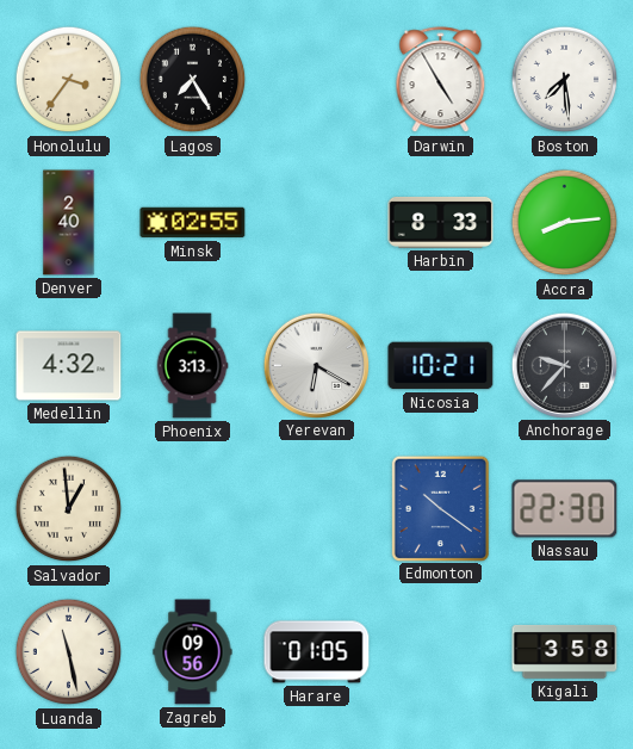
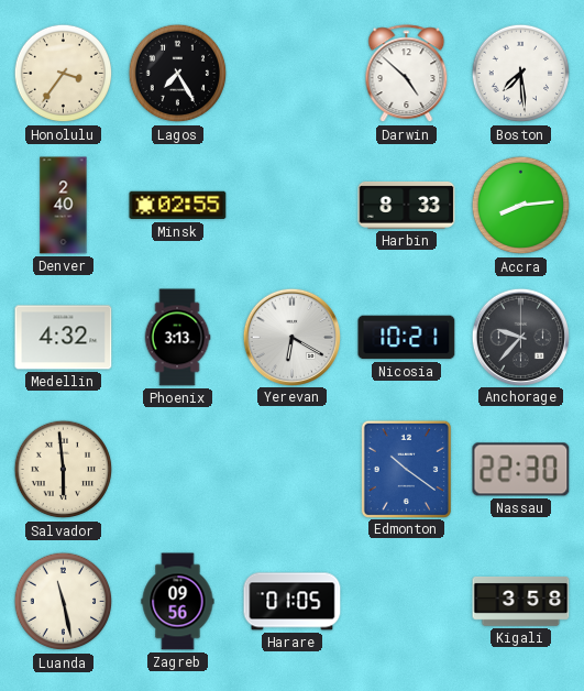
Darwin: 4:55 -> 4:52 (407, 74)
Salvador: 12:59 -> 5:59 (64, 470)
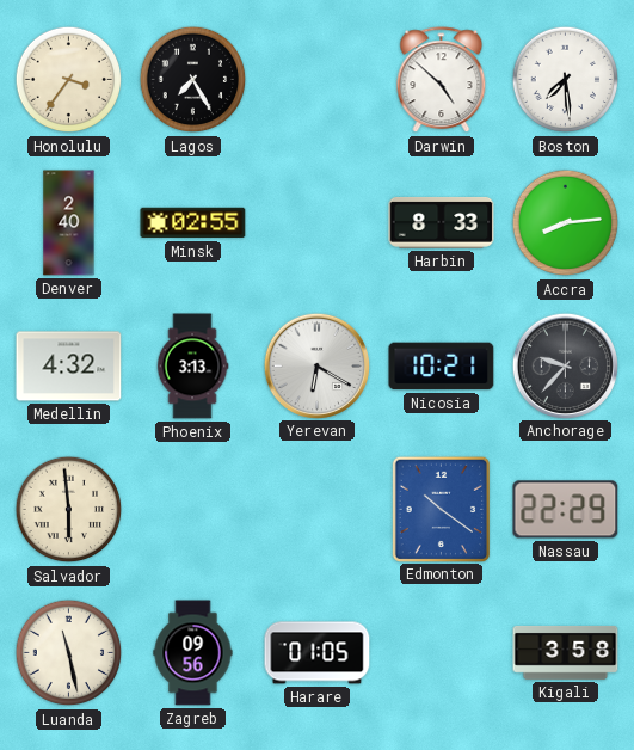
Nassau: 22:30 -> 22:29 (566, 510)
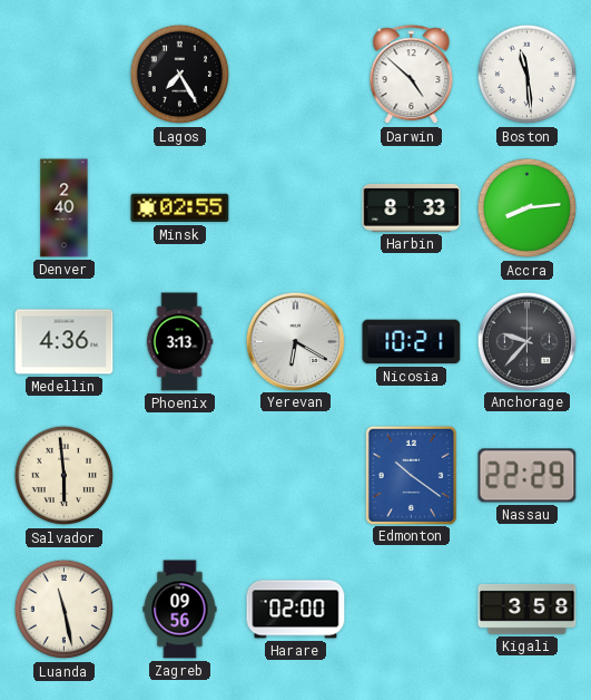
Honolulu: 3:36 -> none (69, 80)
Boston: 7:29 -> 11:29 (528, 75)
Medellin: 4:32 -> 4:36 (65, 342)
Harare: 01:05 -> 02:00 (296, 610)
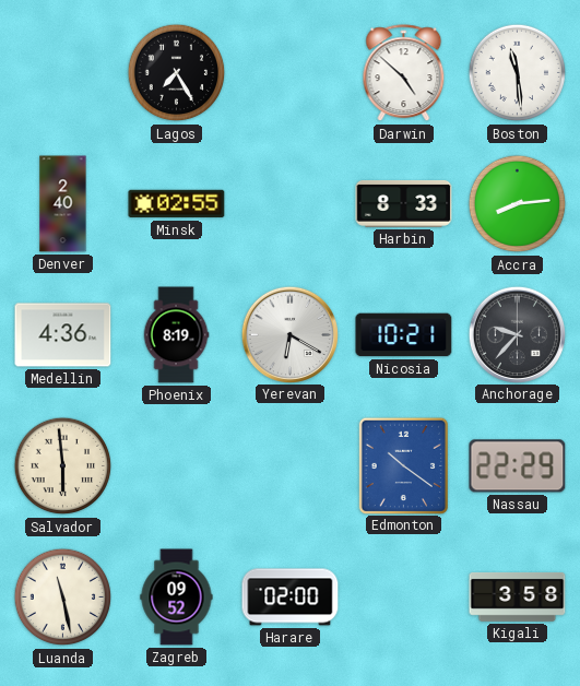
Phoenix: 3:13 -> 8:19 (176, 335)
Zagreb: 09:56 -> 09:52 (177, 598)
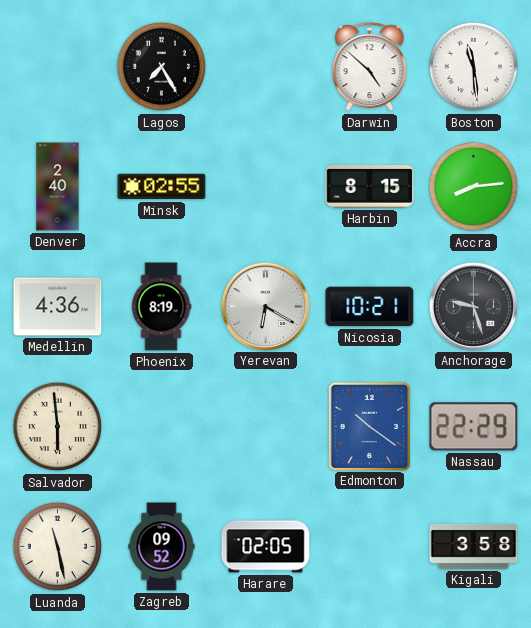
Harbin: 8:33 -> 8:15 (370, 186)
Anchorage: 9:37 -> 9:27 (473, 306)
Harare: 02:00 -> 02:05 (266, 547)
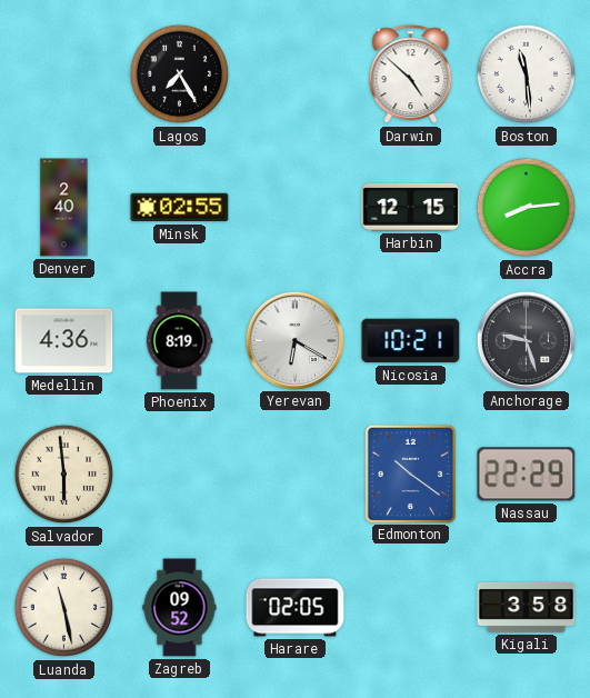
Harbin: 8:15 -> 12:15 (411, 207)
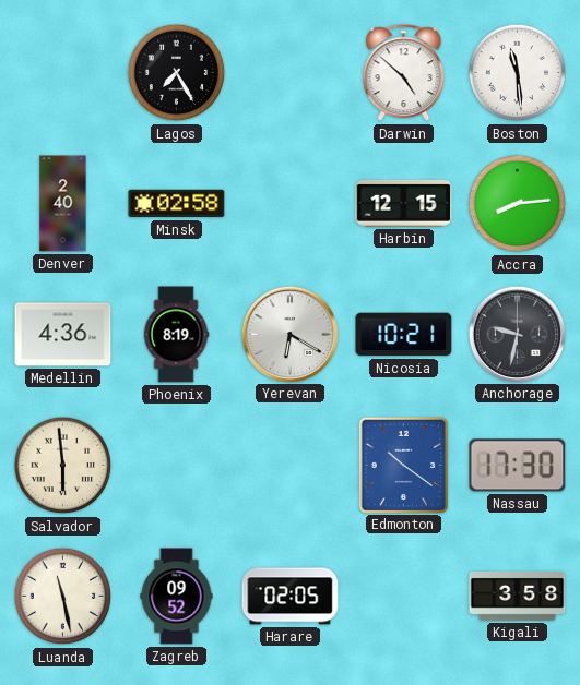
Minsk: 02:55 -> 02:58 (177, 204)
Anchorage: 9:27 -> 9:32 (517, 334)
Nassau: 22:29 -> 17:30 (518, 466)
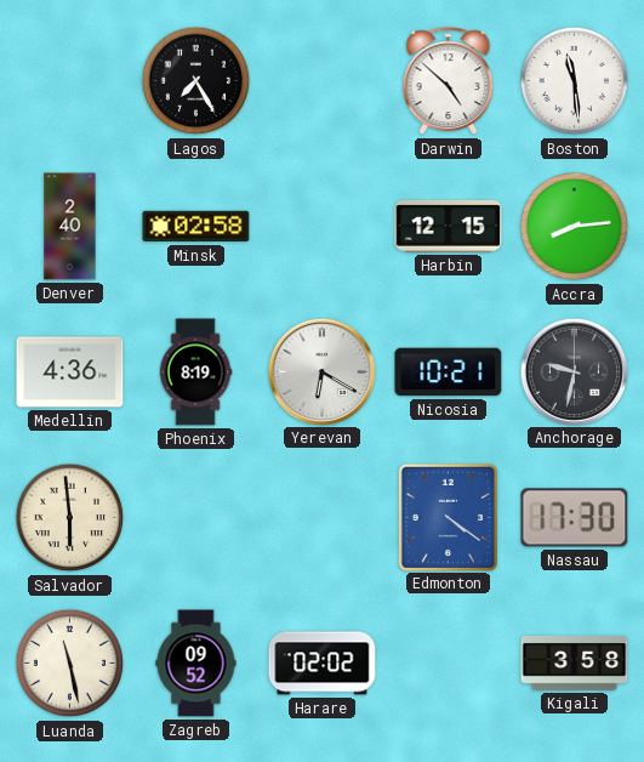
Edmonton: 10:21 -> 4:21 (448, 517)
Harare: 02:05 -> 02:02 (323, 664)
